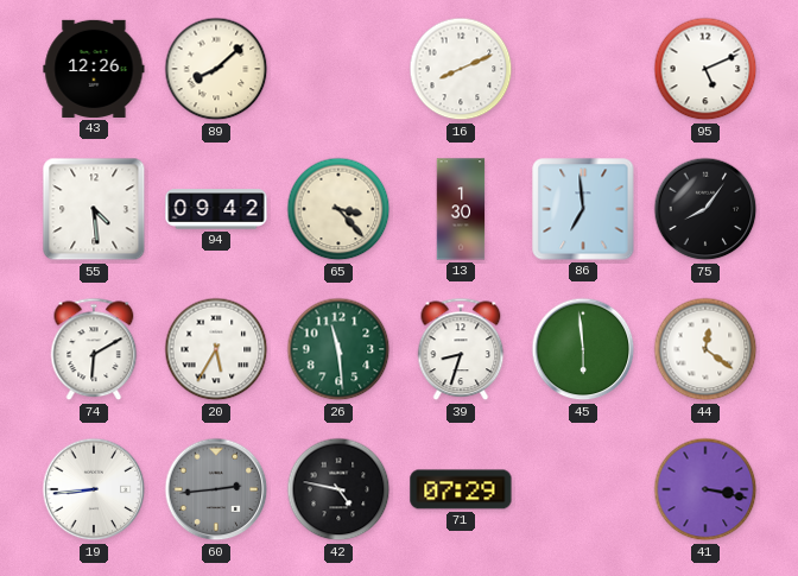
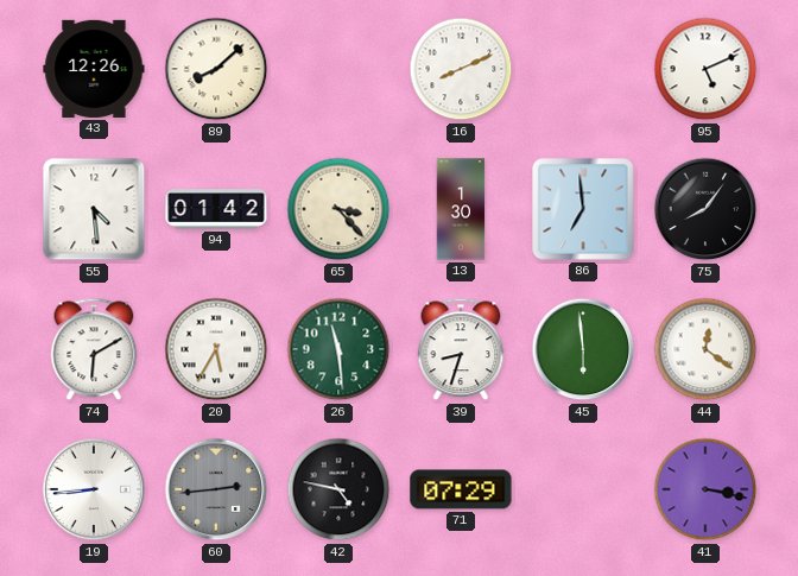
94: 09:42 -> 01:42 (216, 209)
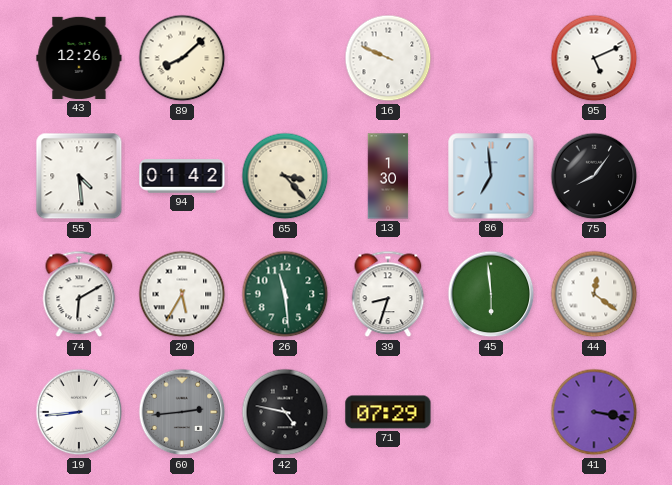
16: 8:11 -> 9:49 (388, 58)
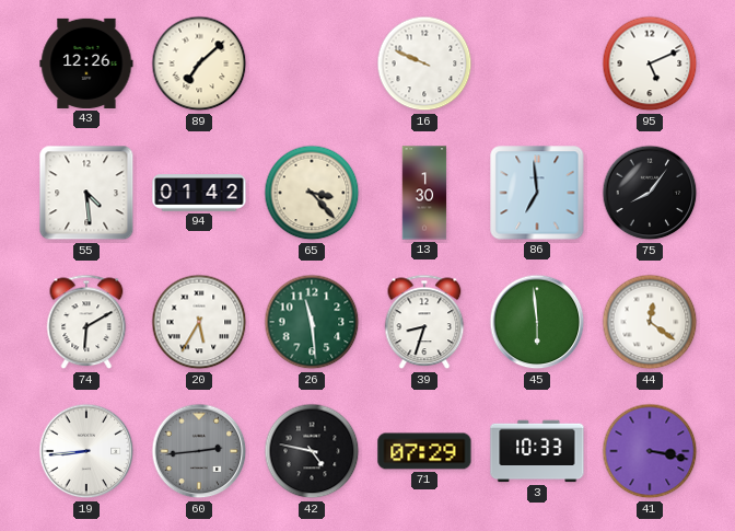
89: 8:08 -> 7:08 (199, 64)
3: none -> 10:33 (537, 451)
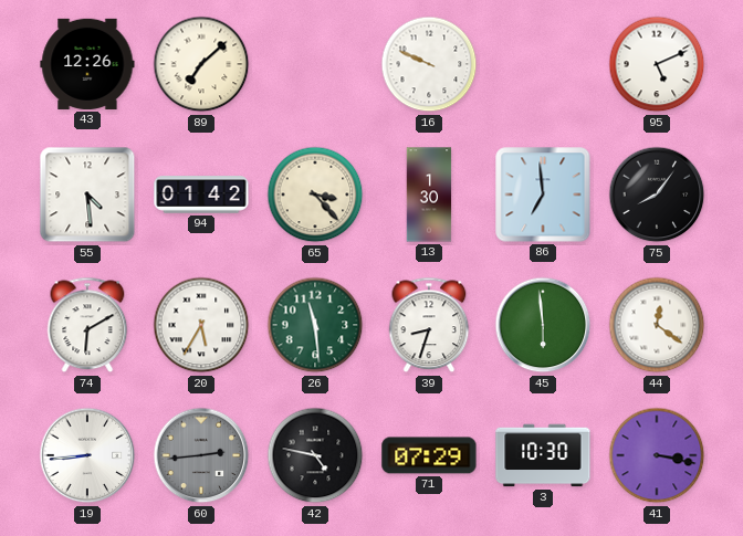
3: 10:33 -> 10:30 (543, 455)
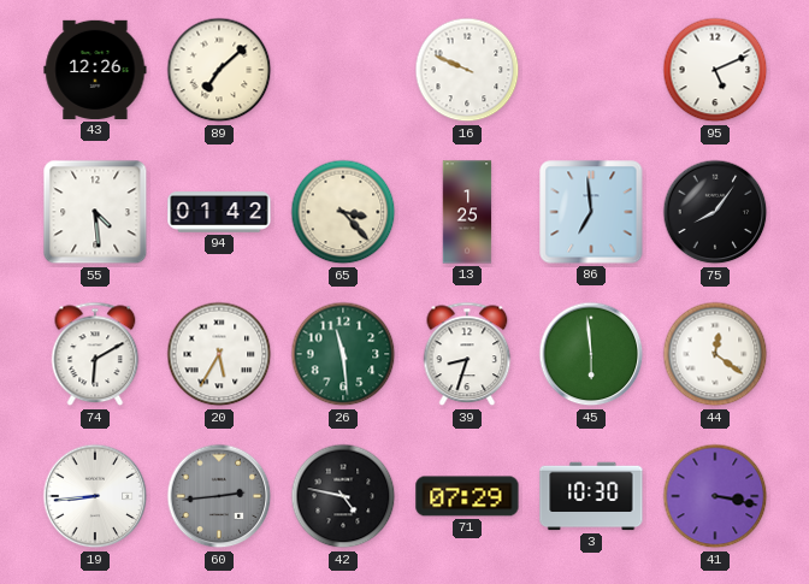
13: 1:30 -> 1:25 (467, 212)
